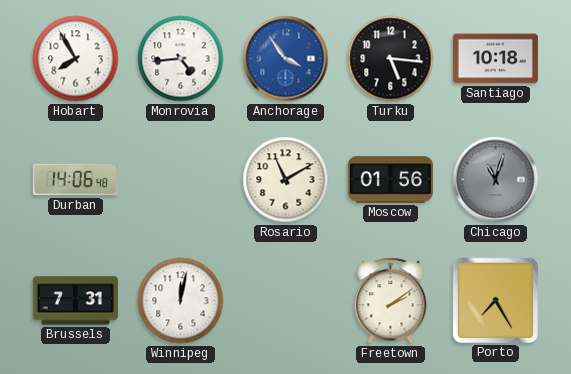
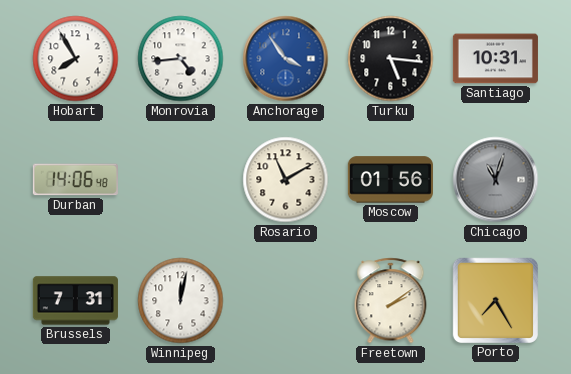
Santiago: 10:18 -> 10:31 (495, 59)
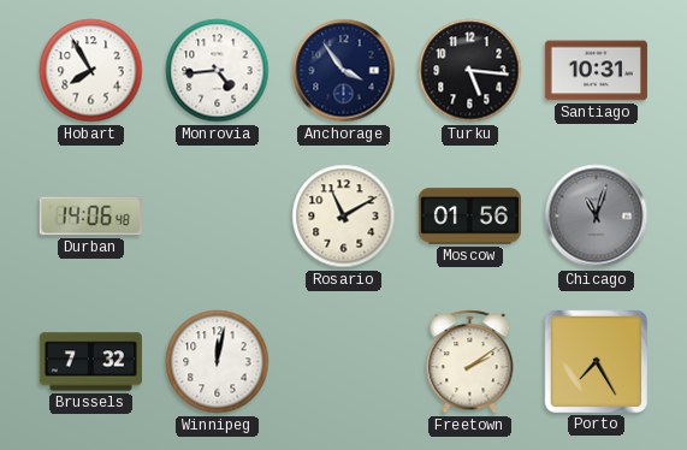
Anchorage dial: blue -> navy (344, 71)
Brussels: 7:31 -> 7:32 (90, 362)
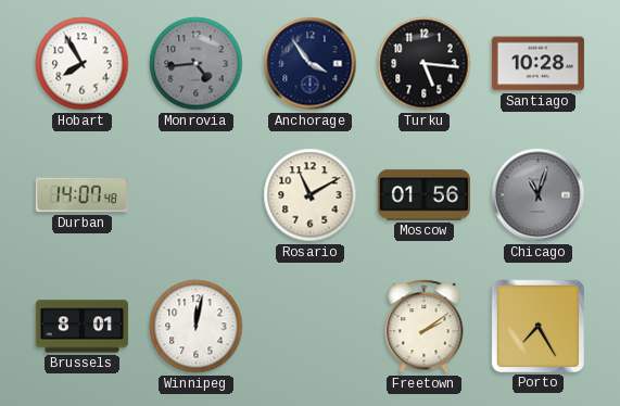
Monrovia dial: white -> grey (197, 64)
Santiago: 10:31 -> 10:28 (537, 64)
Durban: 14:06 -> 14:07 (81, 195)
Brussels: 7:32 -> 8:01 (81, 327)
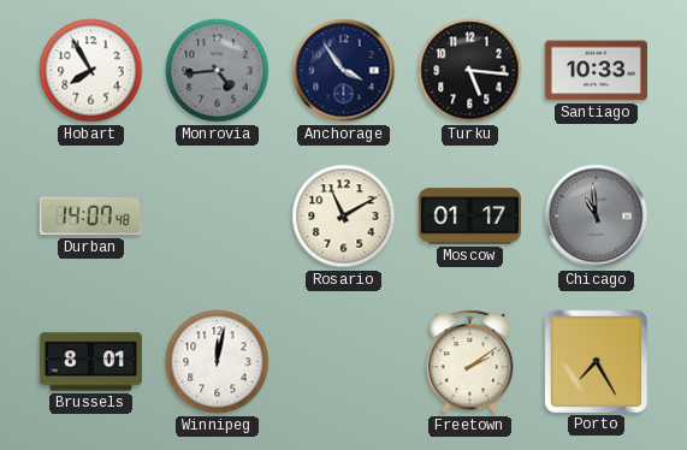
Santiago: 10:28 -> 10:33 (596, 71)
Moscow: 01:56 -> 01:17 (469, 217)
Chicago: 11:03 -> 10:59 (597, 217)
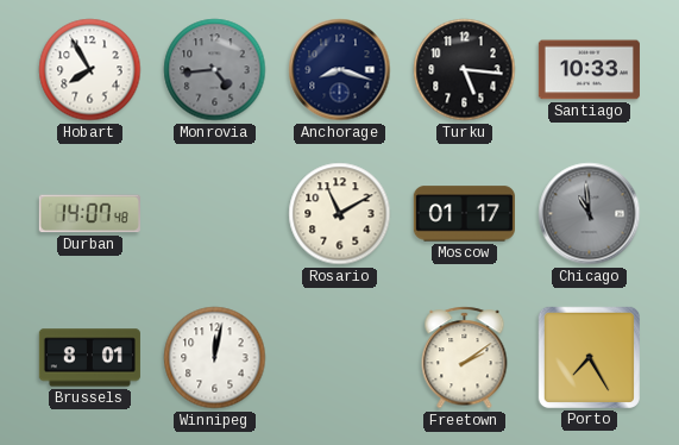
Anchorage: 3:54 -> 8:18 (340, 70)
